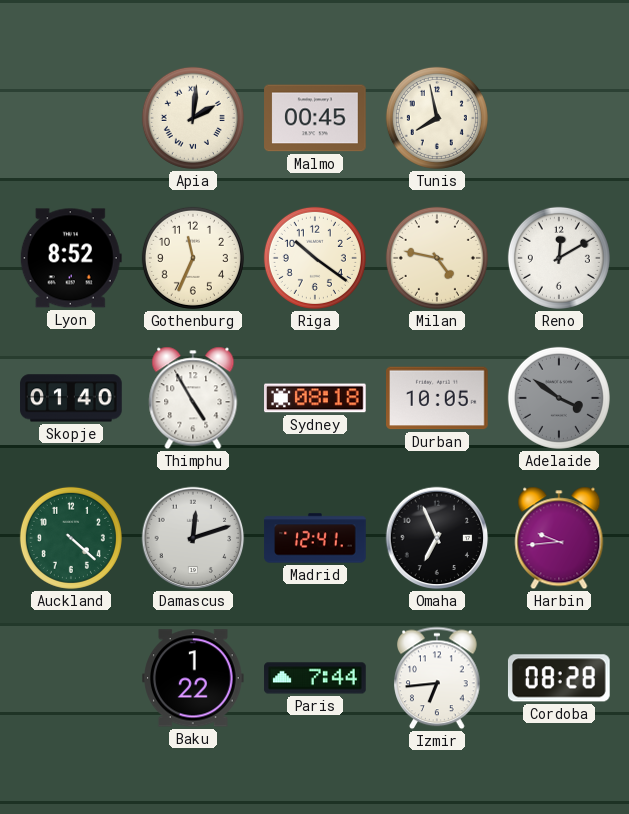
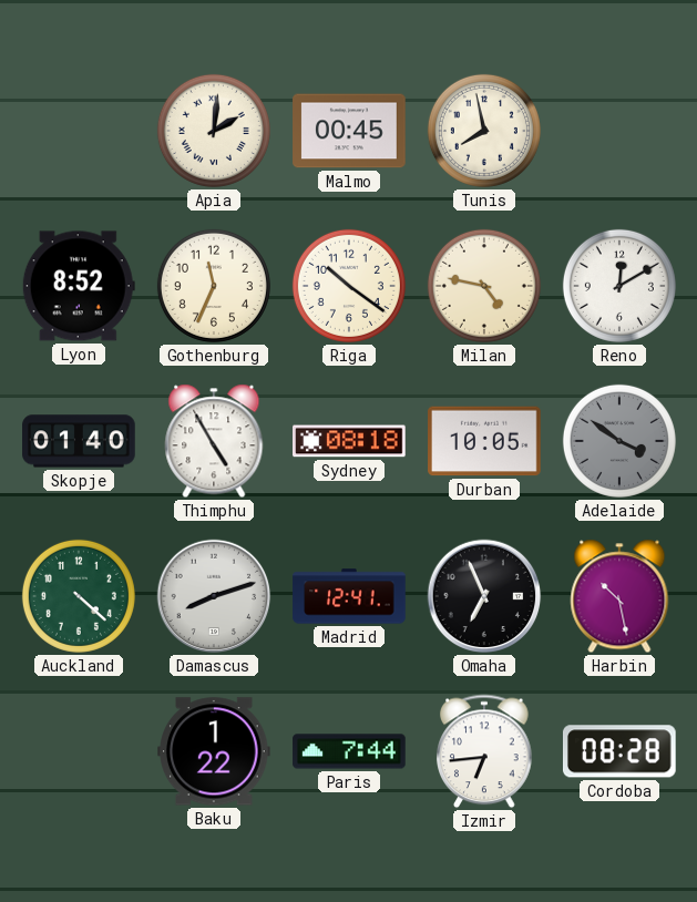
Damascus: 12:12 -> 8:12 (214, 596)
Harbin: 9:44 -> 10:28 (619, 596)
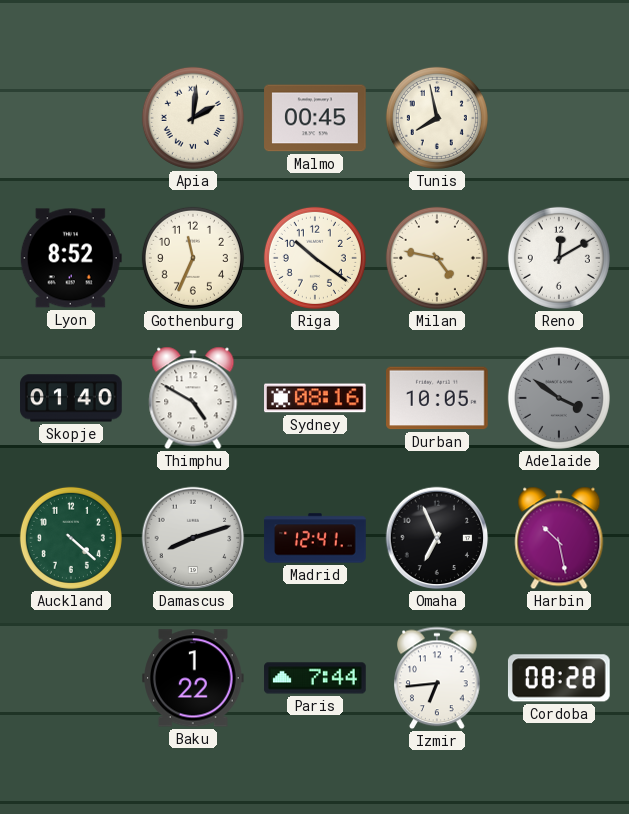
Thimphu: 4:55 -> 4:50 (193, 398)
Sydney: 08:18 -> 08:16 (315, 398)
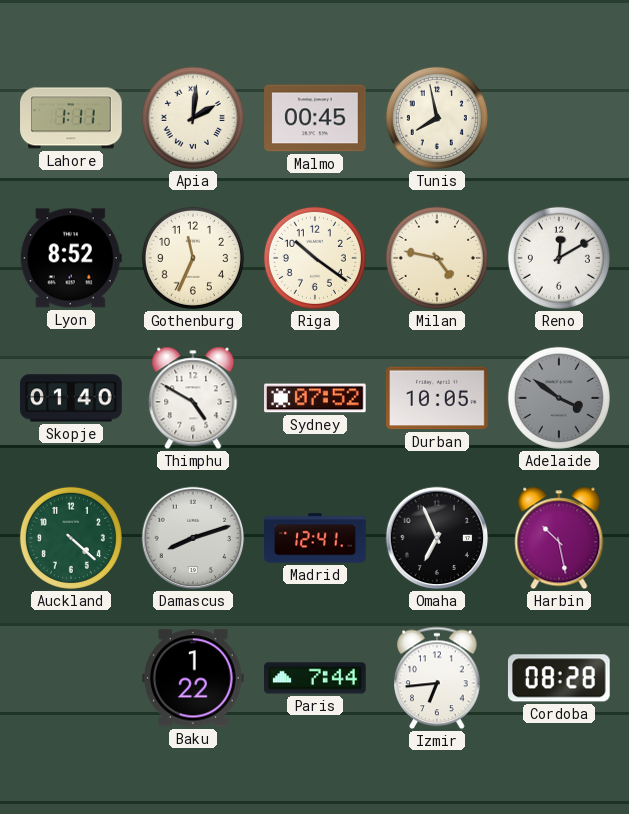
Lahore: none -> 1:11 (71, 118)
Sydney: 08:16 -> 07:52 (315, 398)
